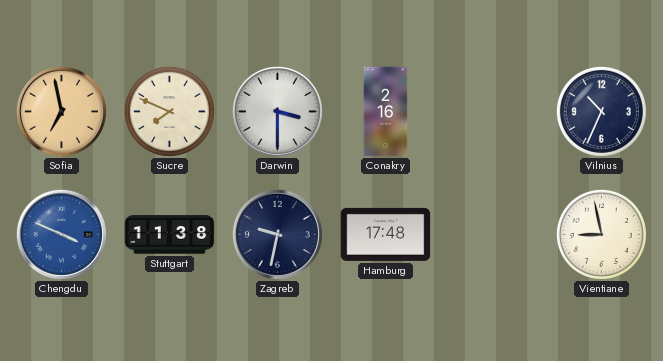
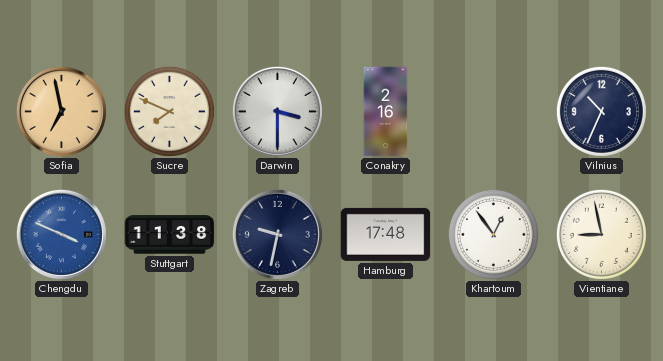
Khartoum: none -> 12:54 (493, 234)
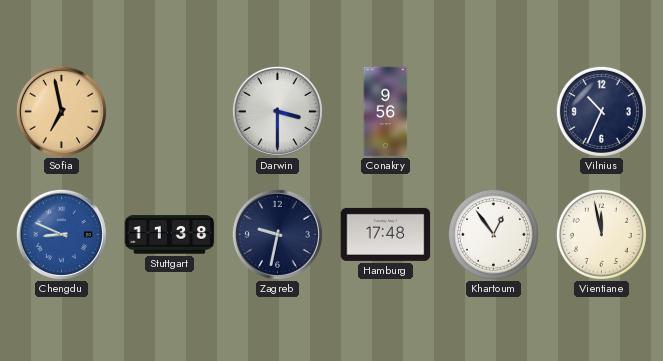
Sucre: 7:49 -> none (169, 111)
Conakry: 2:16 -> 9:56 (386, 112)
Chengdu: 3:49 -> 8:49 (61, 234)
Vientiane: 8:58 -> 11:58 (601, 234)
